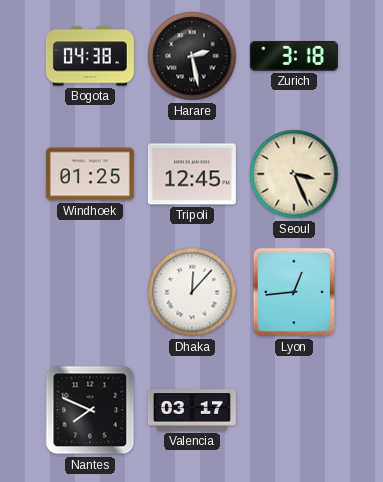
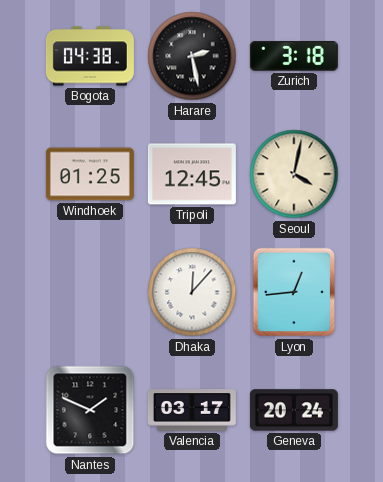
Seoul: 3:26 -> 4:02 (294, 174)
Nantes: 7:49 -> 1:49 (90, 410)
Geneva: none -> 20:24 (294, 410)
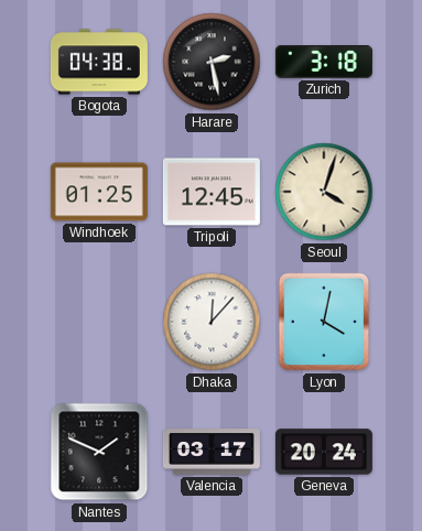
Seoul: 4:02 -> 4:03 (324, 192)
Lyon: 12:44 -> 4:02 (324, 322)
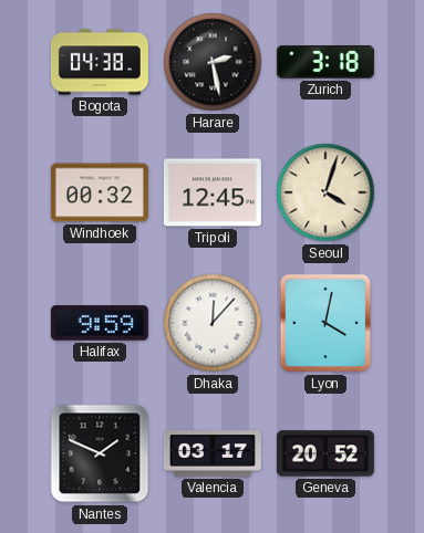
Windhoek: 01:25 -> 00:32 (100, 192)
Halifax: none -> 9:59 (100, 323)
Geneva: 20:24 -> 20:52 (325, 453)
